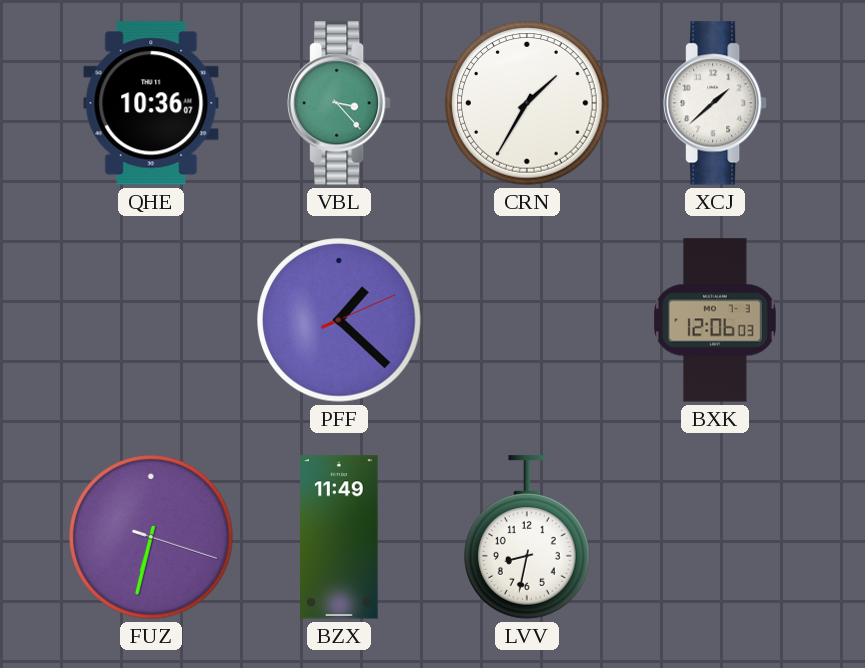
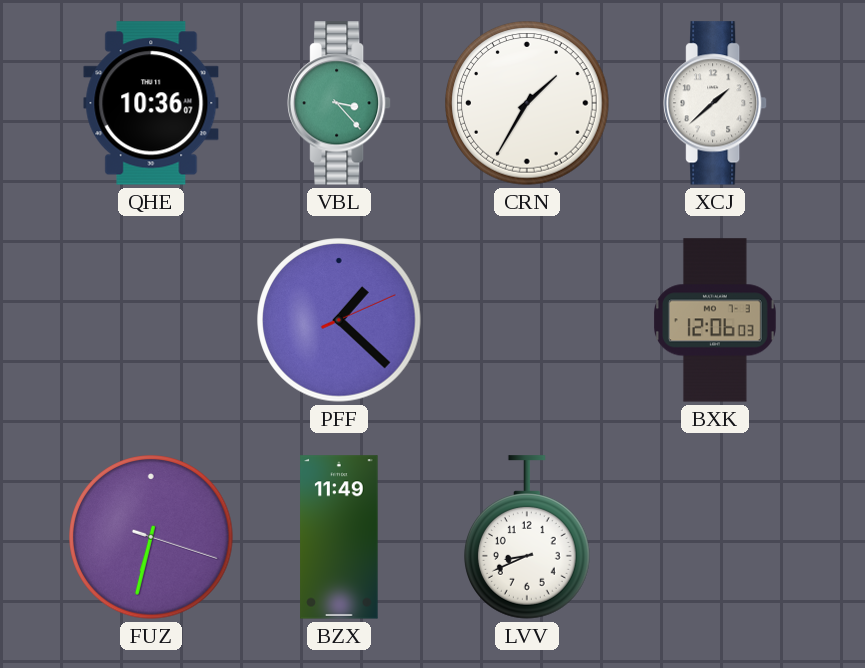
LVV: 8:32 -> 8:41 (528, 537)
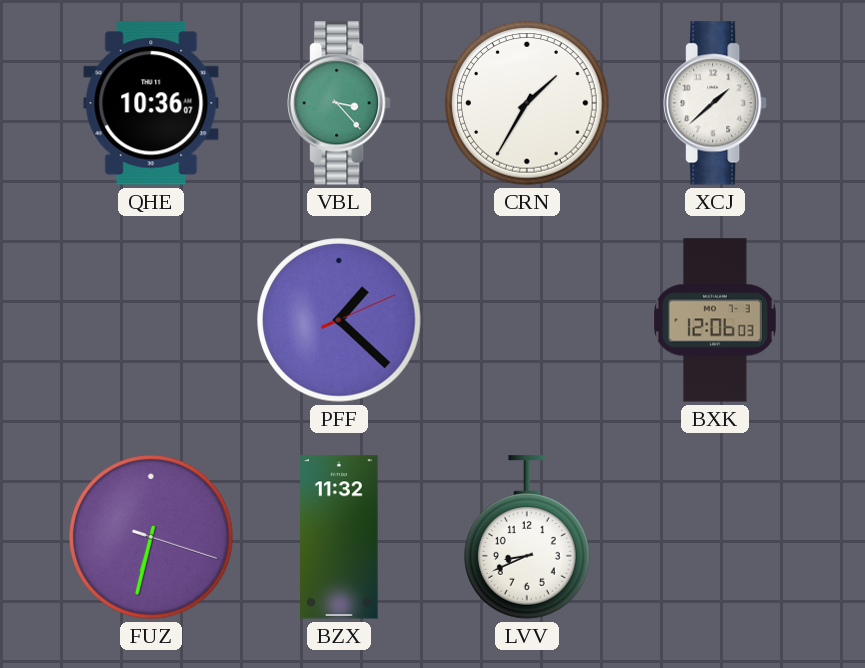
BZX: 11:49 -> 11:32 (339, 537)
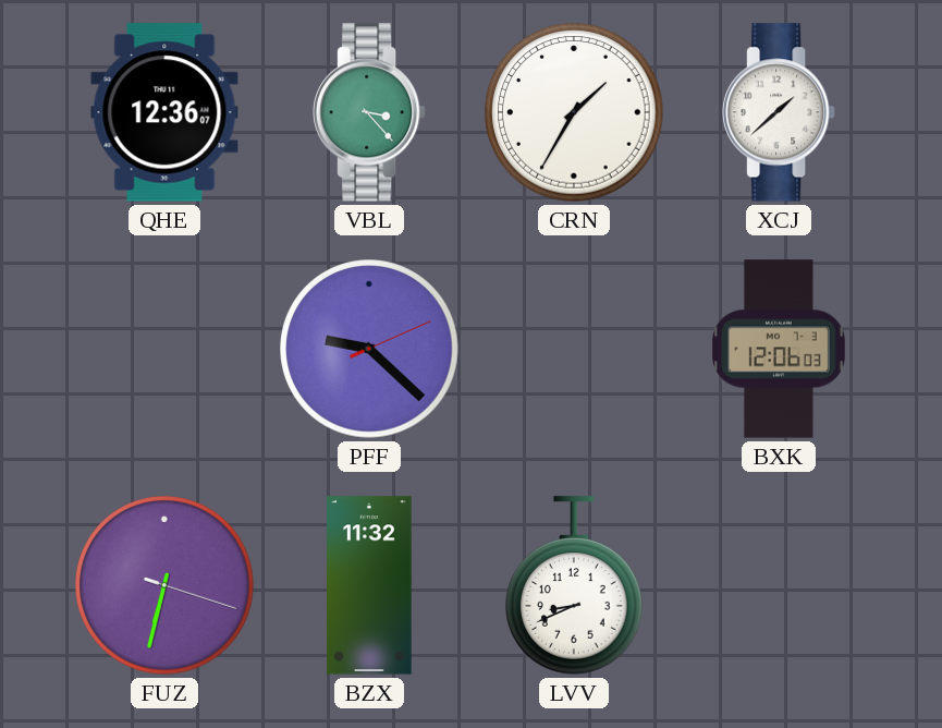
QHE: 10:36 -> 12:36 (164, 112)
PFF: 1:22 -> 9:22 (369, 349)
